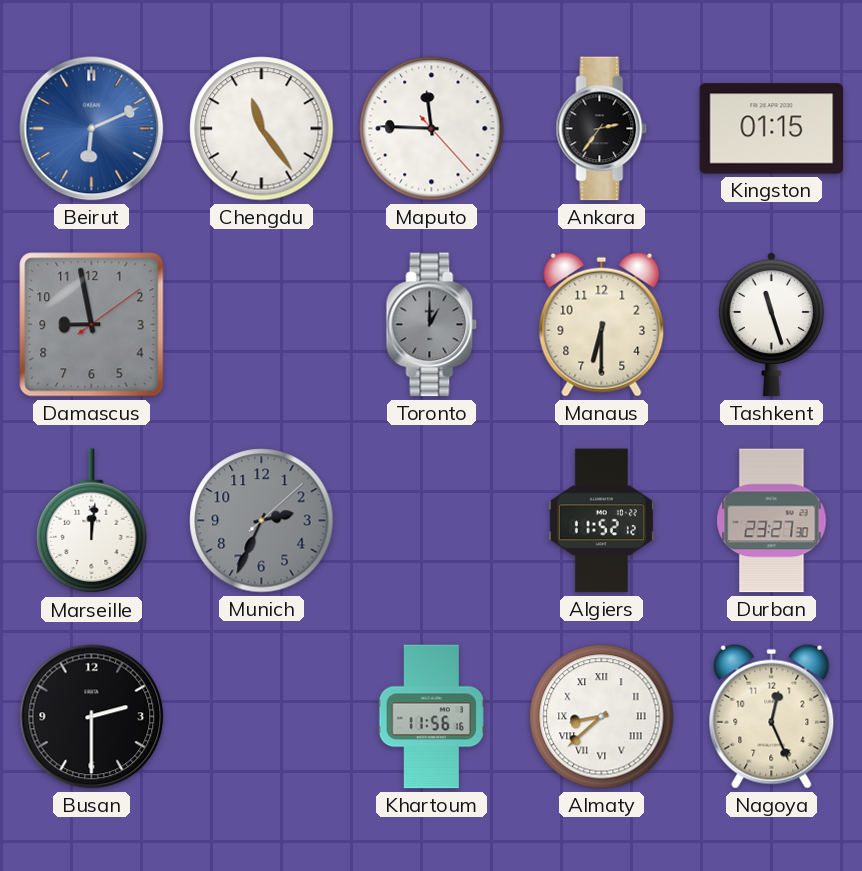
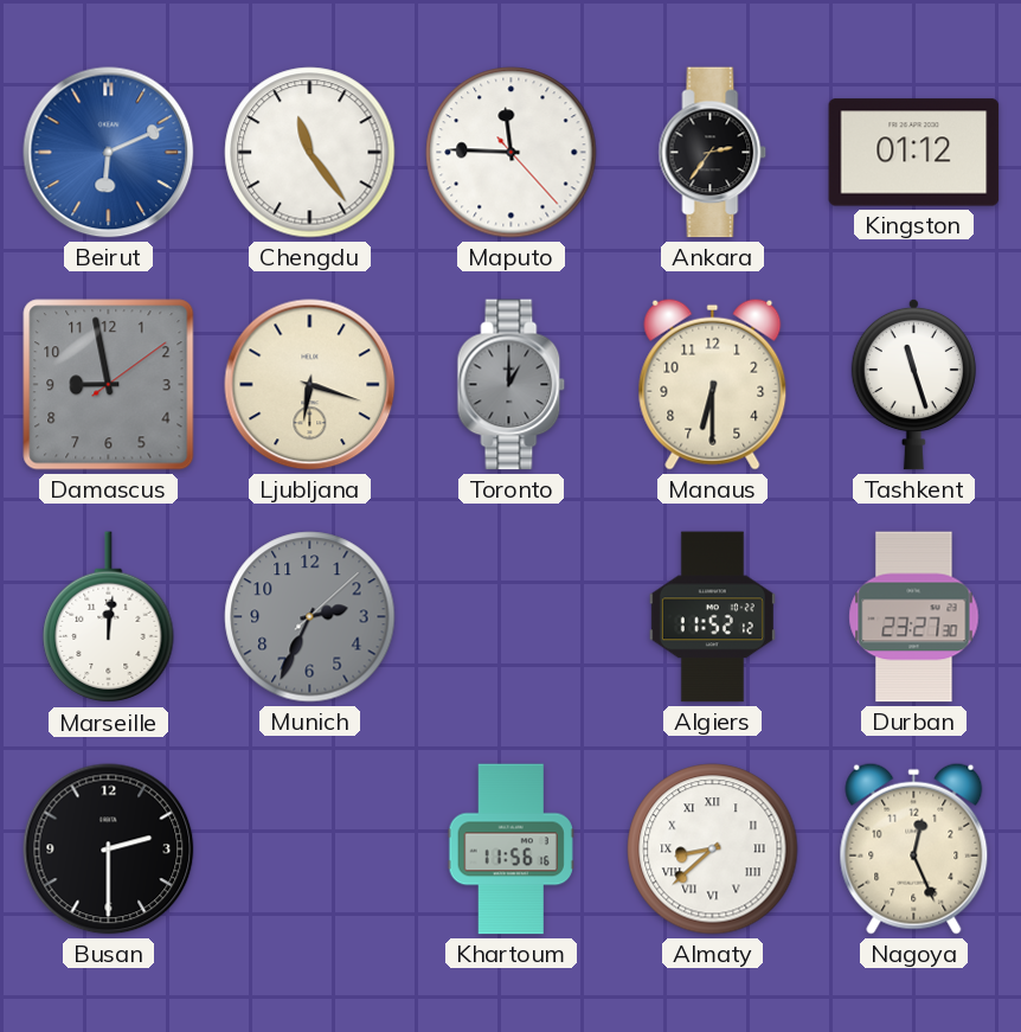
Kingston: 01:15 -> 01:12 (914, 153)
Ljubljana: none -> 6:18 (310, 385)
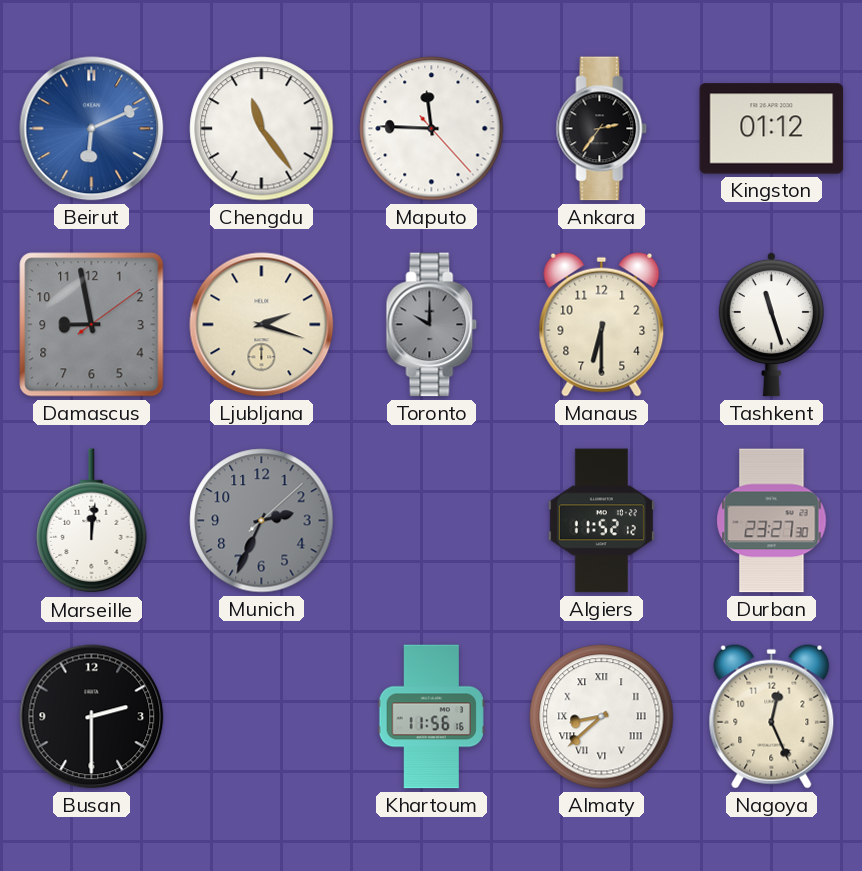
Ljubljana: 6:18 -> 2:18 (262, 325)
Toronto: 1:00 -> 10:00 (432, 325)
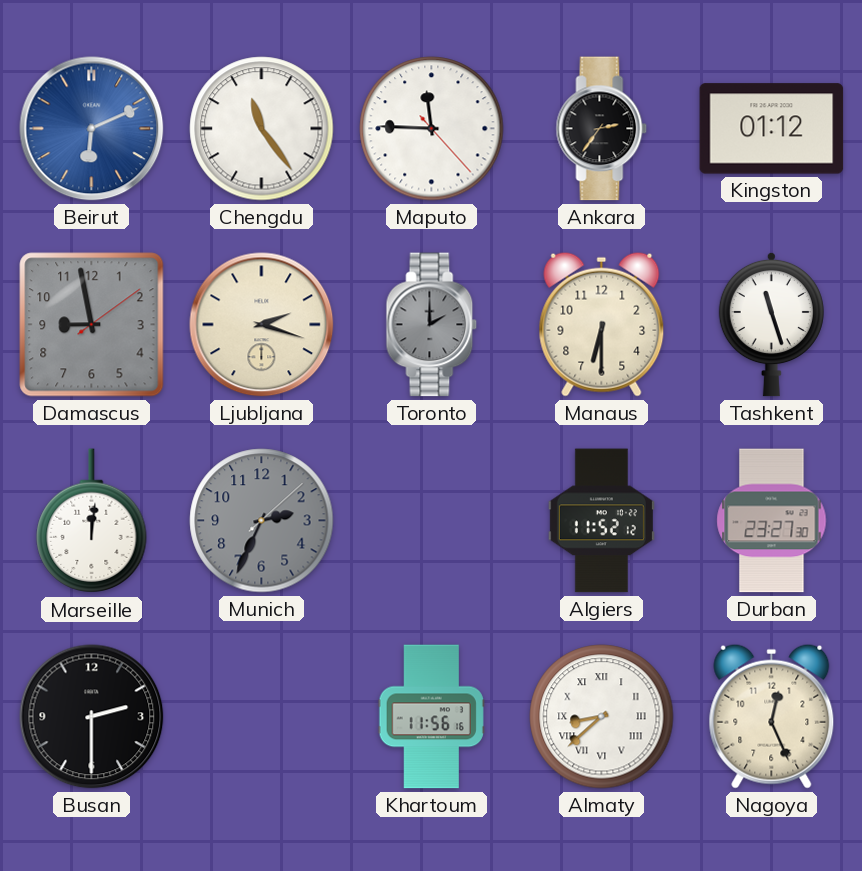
Toronto: 10:00 -> 2:00 (432, 325)
